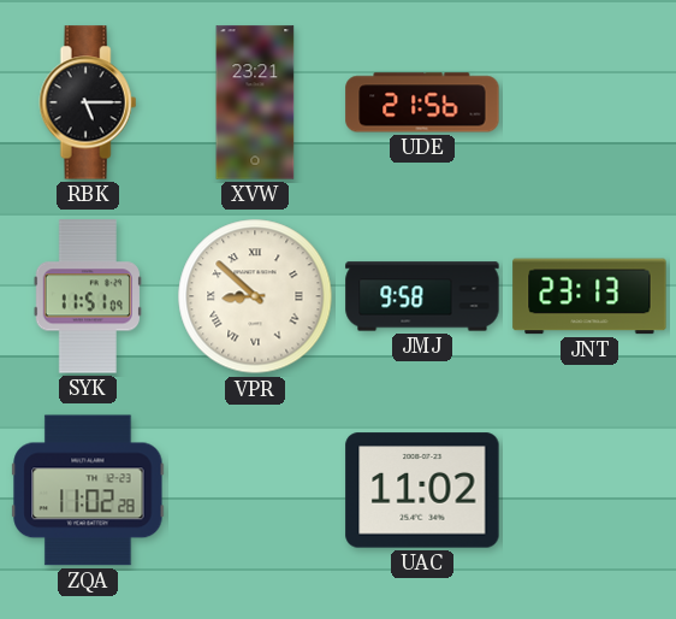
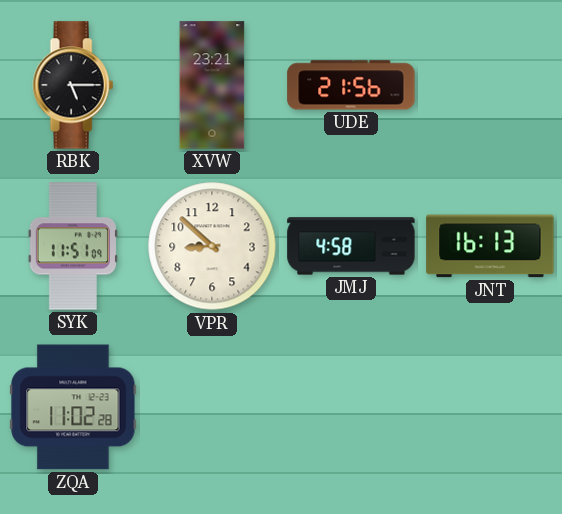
VPR numerals: Roman -> Arabic (212, 246)
JMJ: 9:58 -> 4:58 (351, 246)
JNT: 23:13 -> 16:13 (490, 246)
UAC: 11:02 -> none (422, 490)
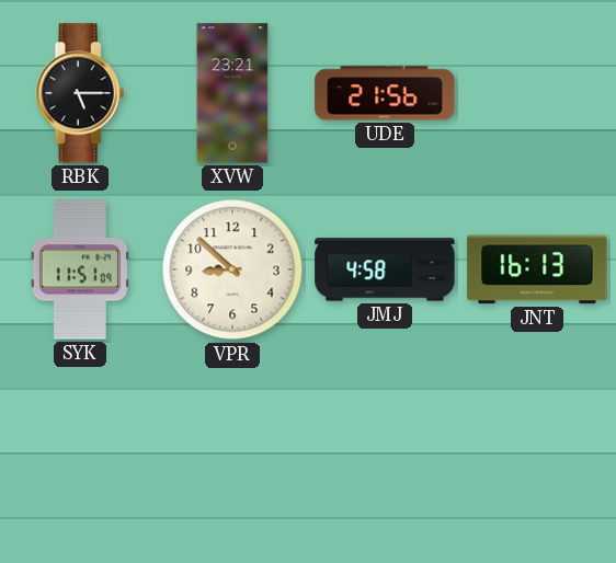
ZQA: 11:02 -> none (73, 407)
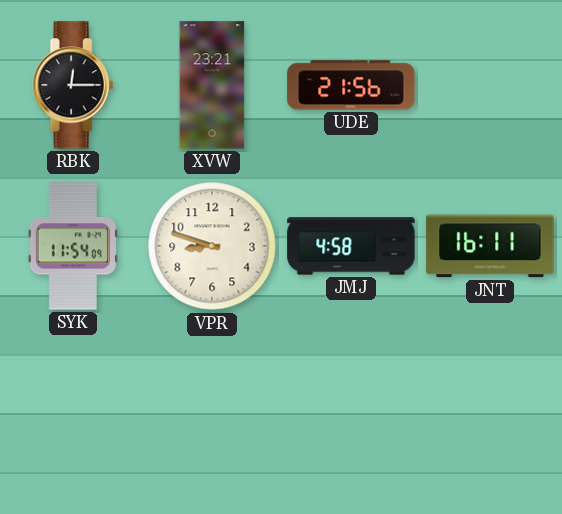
RBK: 5:15 -> 12:15 (73, 85)
SYK: 11:51 -> 11:54 (73, 246)
VPR: 8:52 -> 8:48 (212, 246)
JNT: 16:13 -> 16:11 (490, 246)
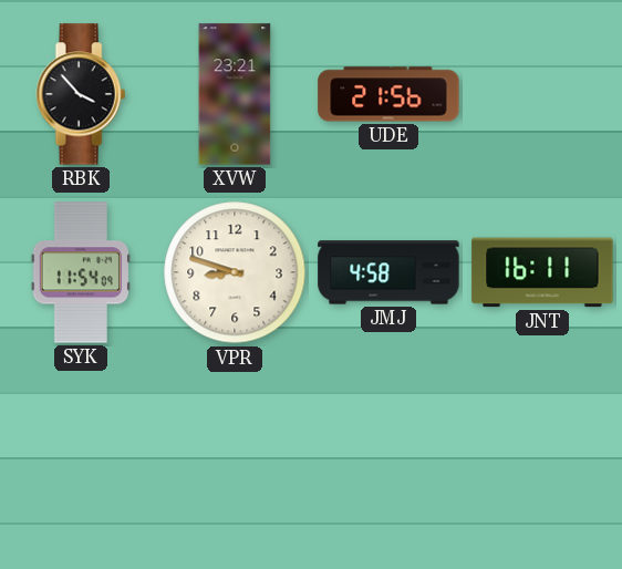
RBK: 12:15 -> 3:53 (81, 94)
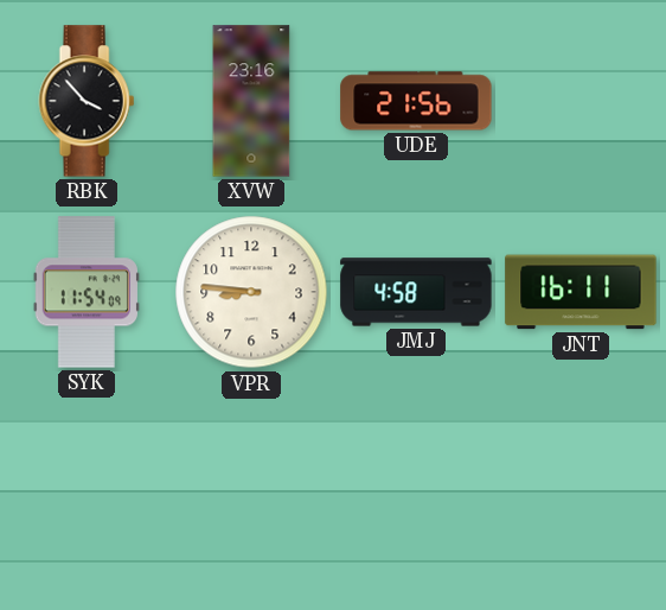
XVW: 23:21 -> 23:16 (251, 101)
VPR: 8:48 -> 8:46 (251, 292)
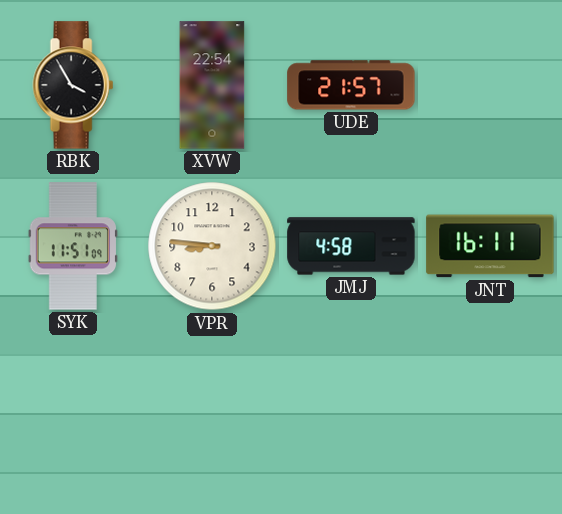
RBK: 3:53 -> 3:55 (73, 85)
XVW: 23:16 -> 22:54 (212, 85)
UDE: 21:56 -> 21:57 (351, 85)
SYK: 11:54 -> 11:51 (73, 246)
